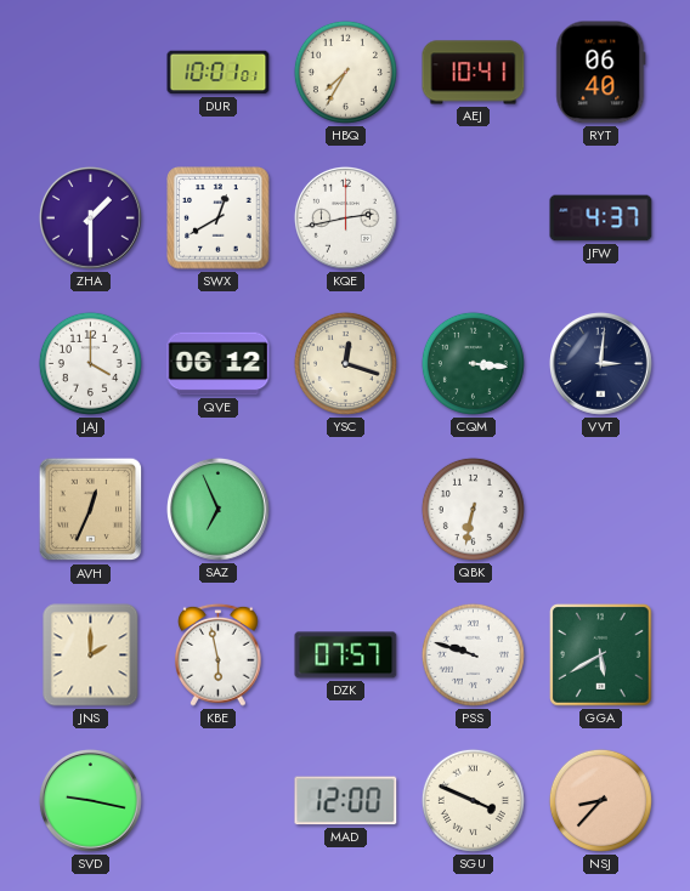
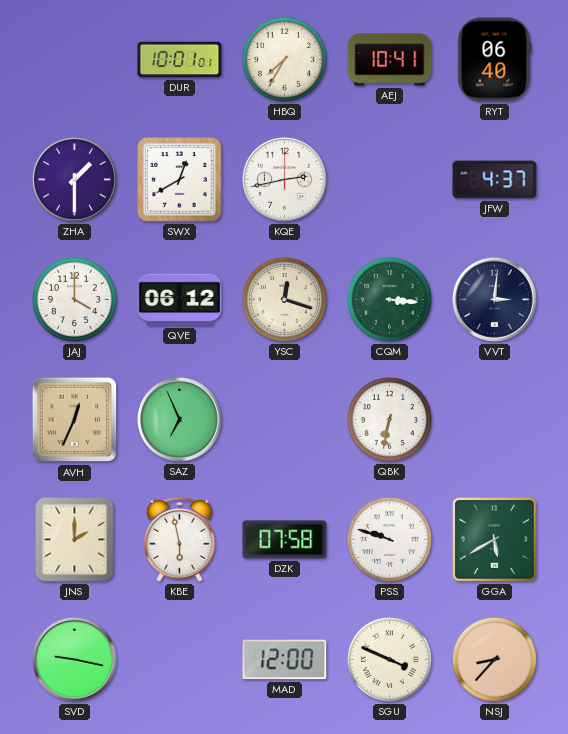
DZK: 07:57 -> 07:58 (285, 540)
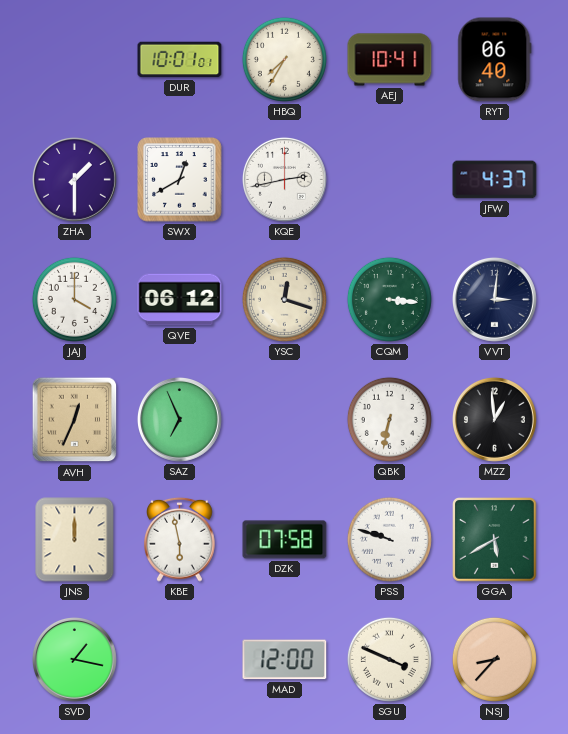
MZZ: none -> 12:59 (494, 419)
JNS: 2:00 -> 12:00 (75, 540)
SVD: 9:17 -> 1:17 (74, 659)
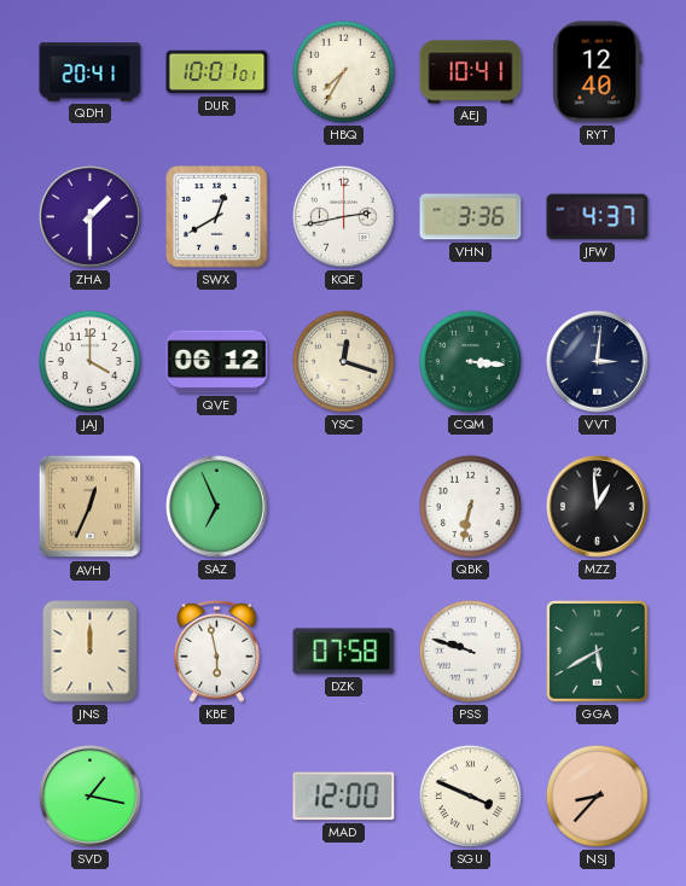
QDH: none -> 20:41 (91, 72)
RYT: 06:40 -> 12:40 (598, 72)
VHN: none -> 3:36 (471, 217)
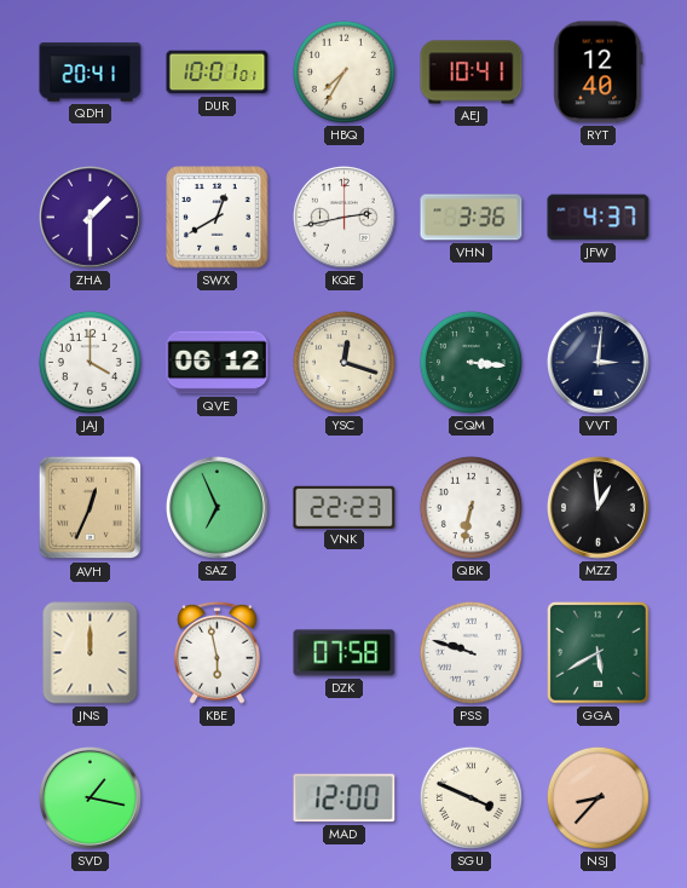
VNK: none -> 22:23 (345, 507)
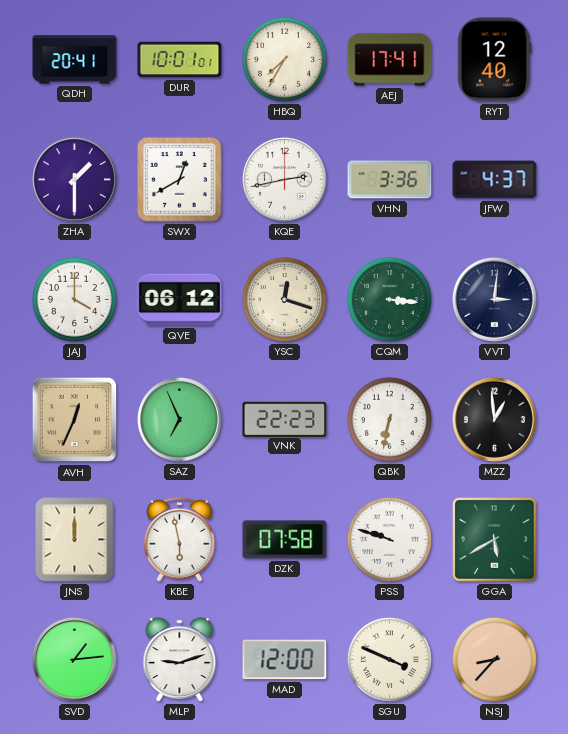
AEJ: 10:41 -> 17:41 (390, 60)
SVD: 1:17 -> 1:14 (74, 659)
MLP: none -> 9:12 (180, 660)
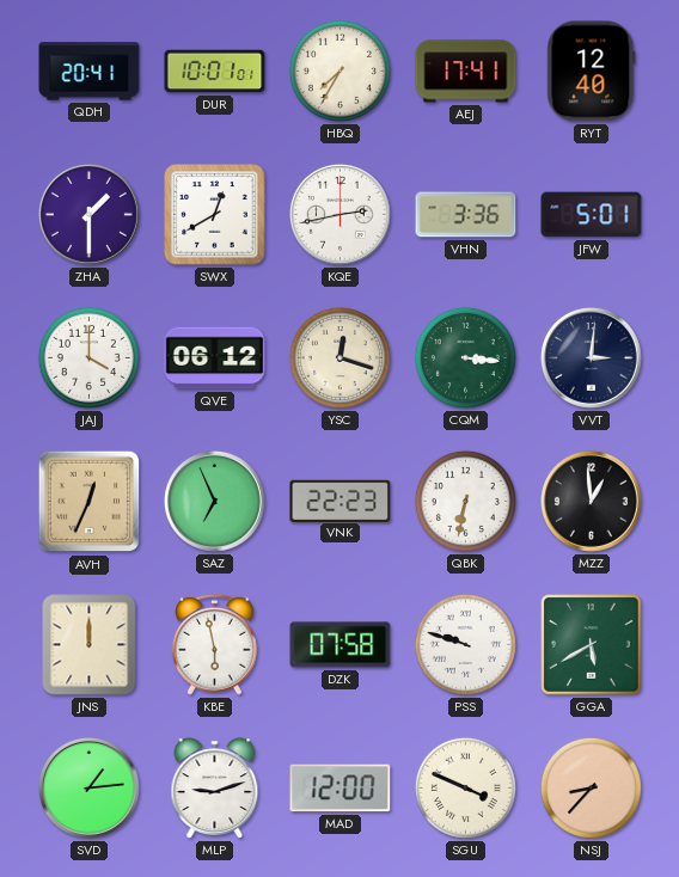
JFW: 4:37 -> 5:01 (592, 215)
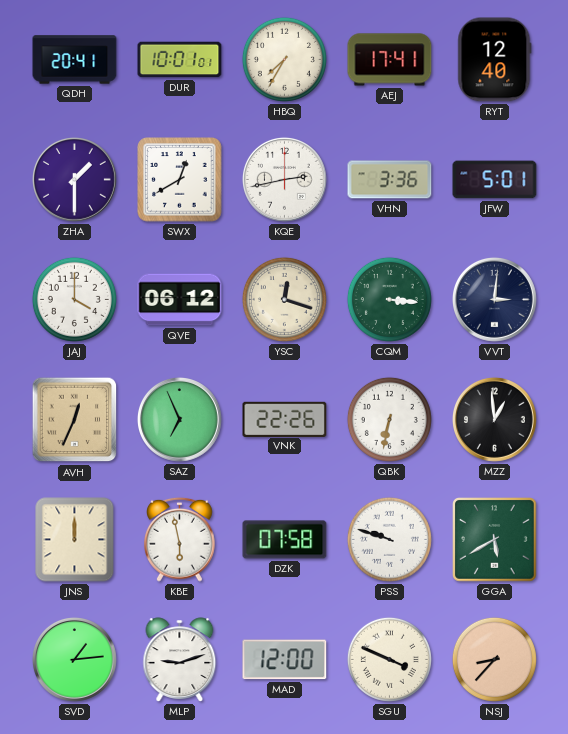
VNK: 22:23 -> 22:26 (285, 419)
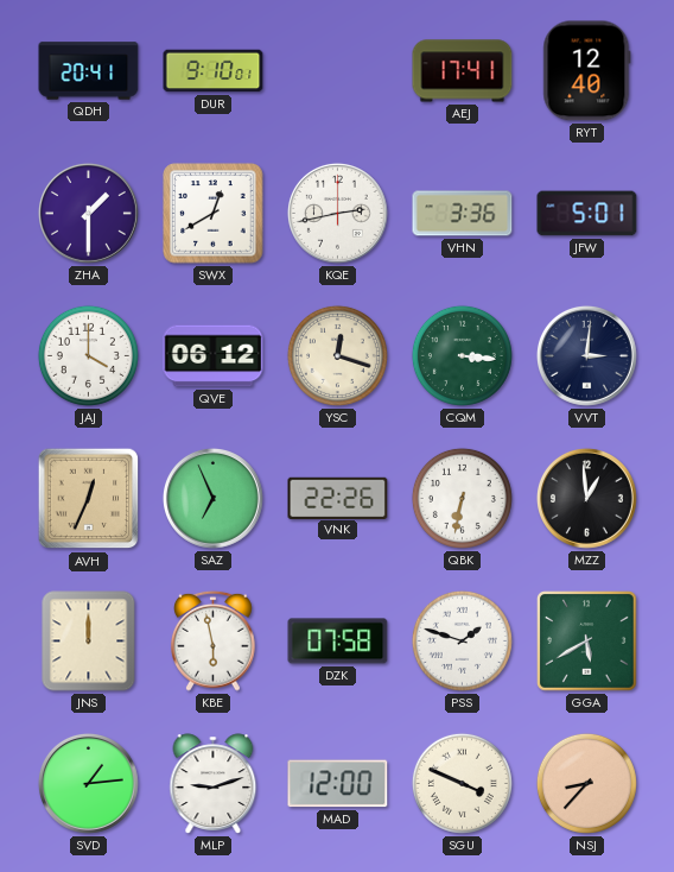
DUR: 10:01 -> 9:10 (214, 71)
HBQ: 7:35 -> none (284, 59)
PSS: 9:48 -> 1:48 (462, 640)
